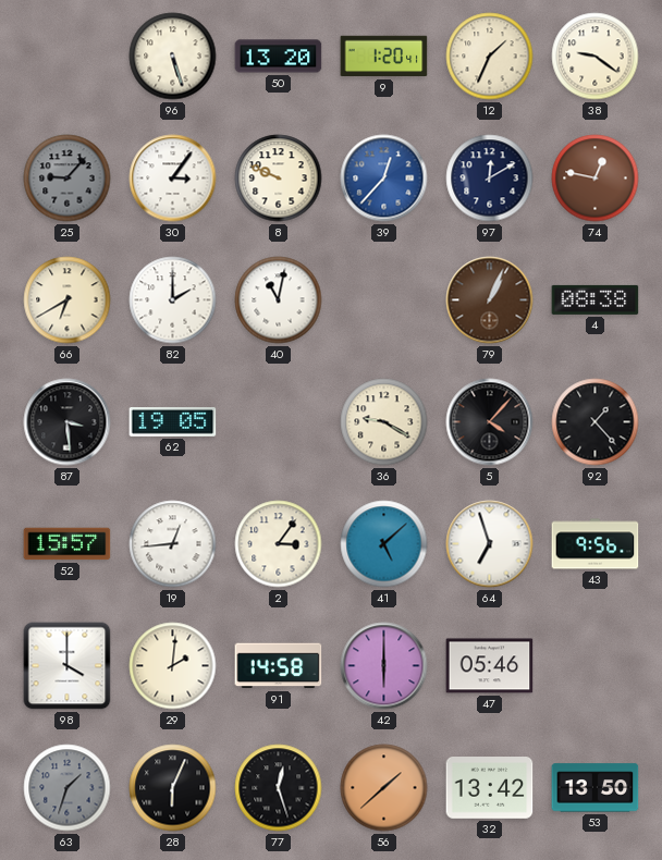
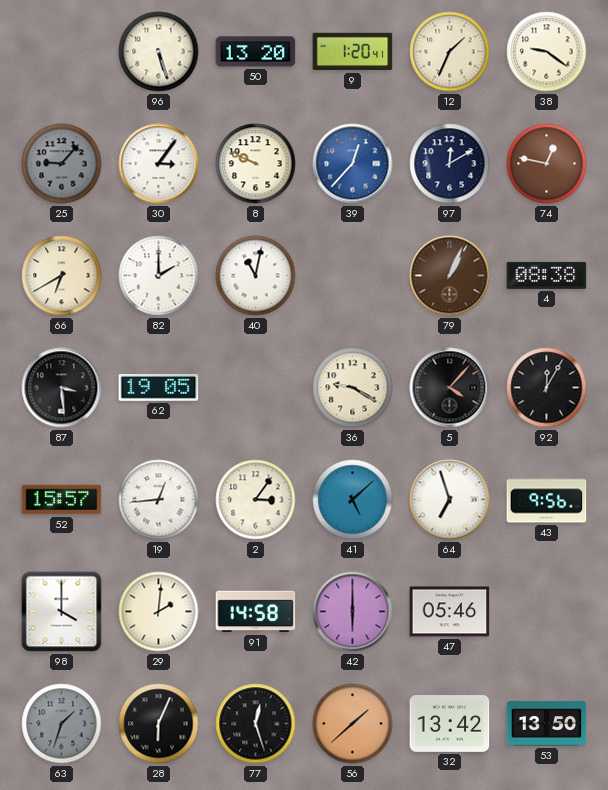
92: 1:23 -> 12:05 (547, 388)
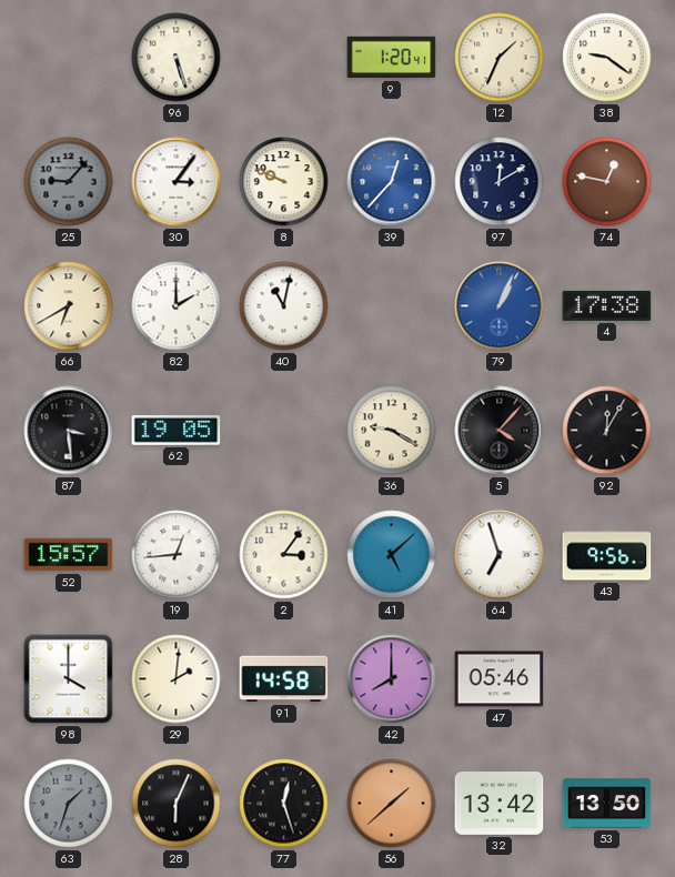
50: 13:20 -> none (256, 52)
79 dial: brown -> blue (500, 306)
4: 08:38 -> 17:38 (607, 305)
42: 6:00 -> 8:00 (392, 679)
